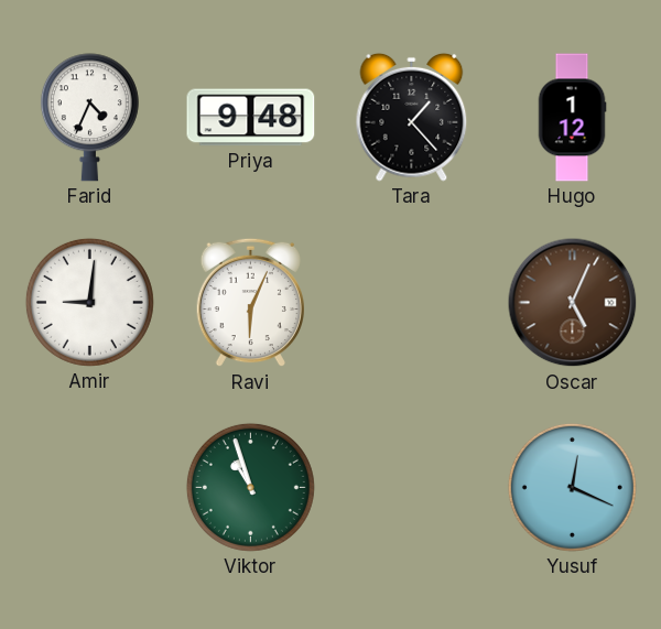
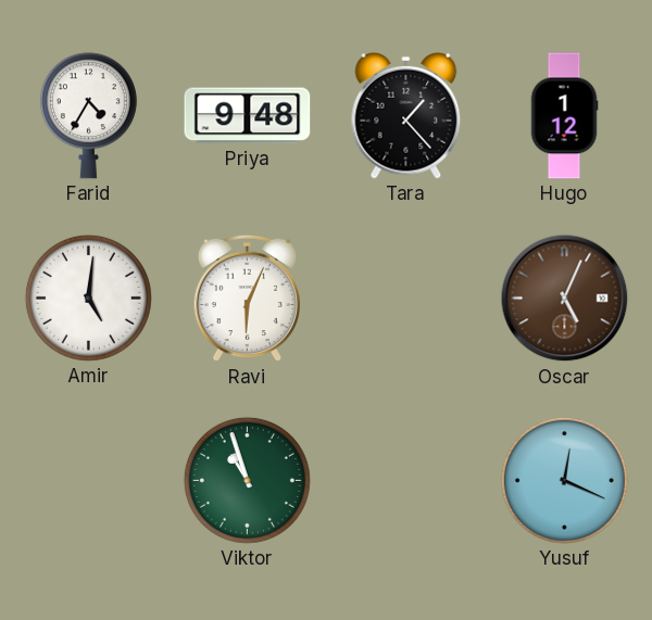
Farid: 4:34 -> 4:35 (88, 116)
Amir: 9:01 -> 5:01 (88, 298)
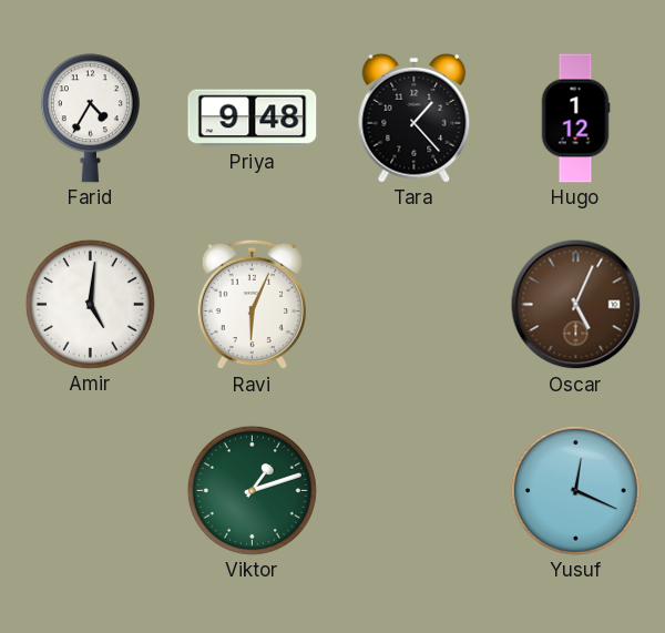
Viktor: 10:57 -> 1:12 (252, 490)
